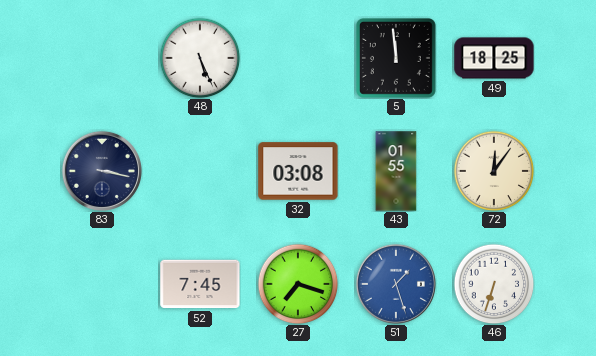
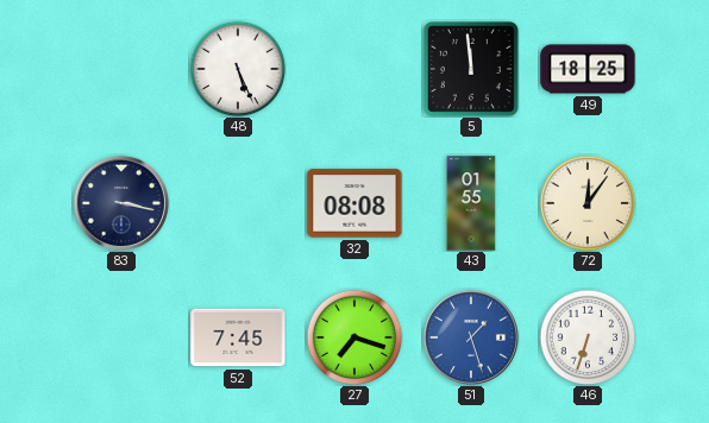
32: 03:08 -> 08:08 (354, 203)
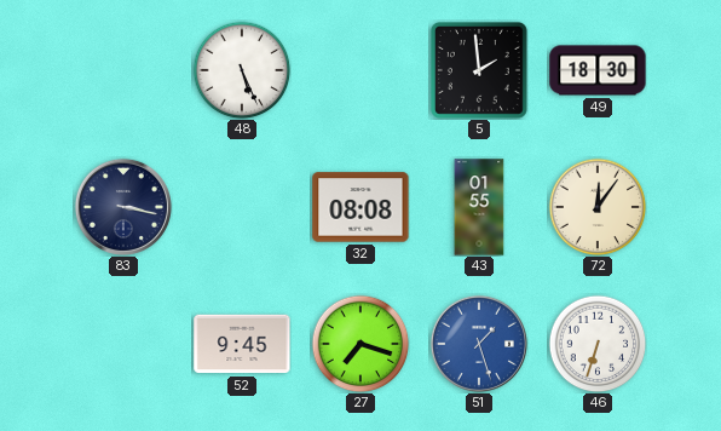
5: 11:59 -> 1:59 (479, 70)
49: 18:25 -> 18:30 (598, 70)
52: 7:45 -> 9:45 (242, 344)
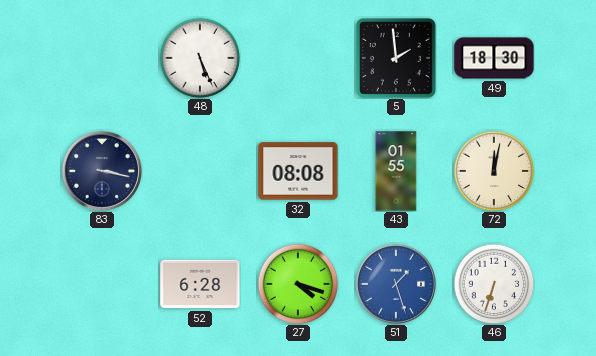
72: 12:06 -> 12:02 (494, 171)
52: 9:45 -> 6:28 (200, 284)
27: 7:18 -> 4:18 (298, 284)
